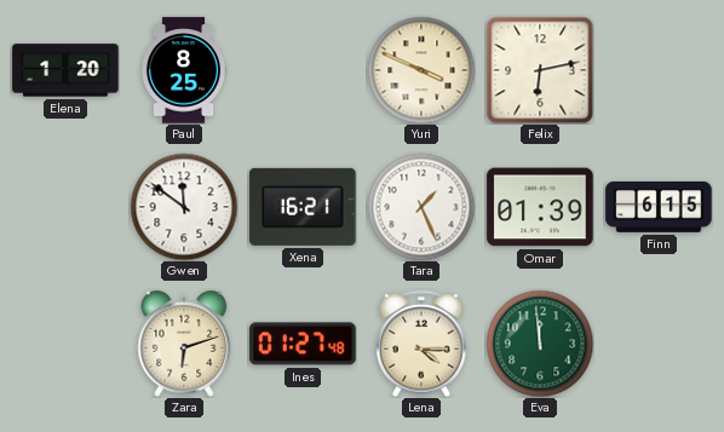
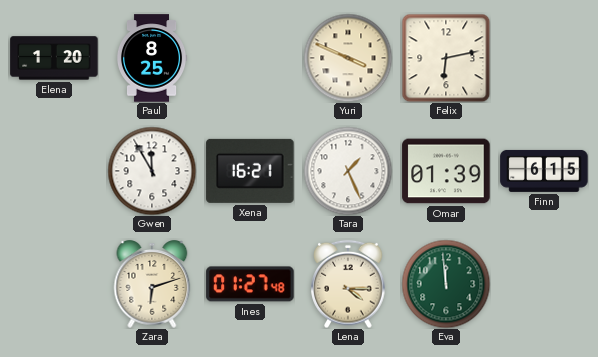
Gwen: 11:51 -> 11:55 (152, 171)
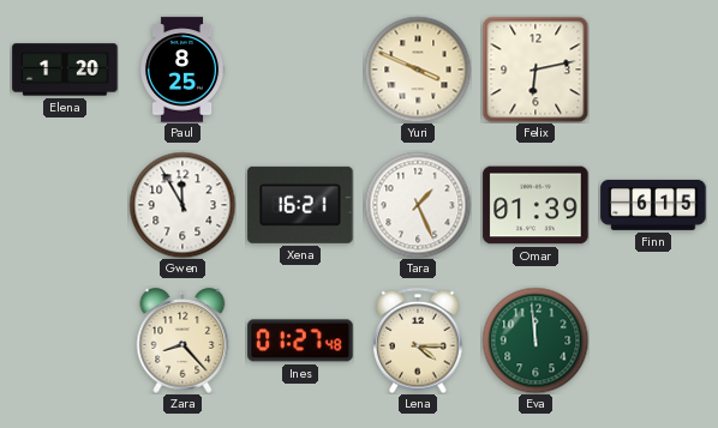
Zara: 6:12 -> 8:23 (183, 340)
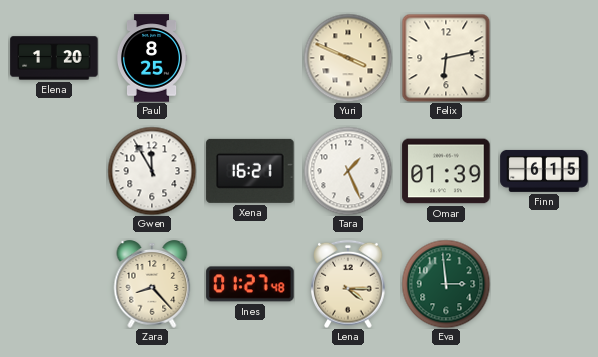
Eva: 11:59 -> 2:59 (446, 284)
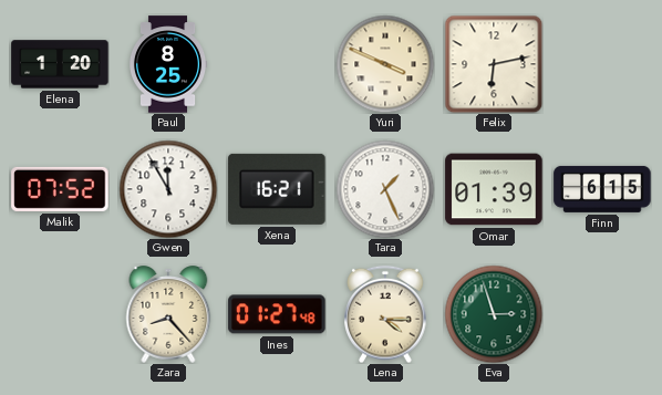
Malik: none -> 07:52 (60, 189)
Eva: 2:59 -> 2:57 (494, 314)
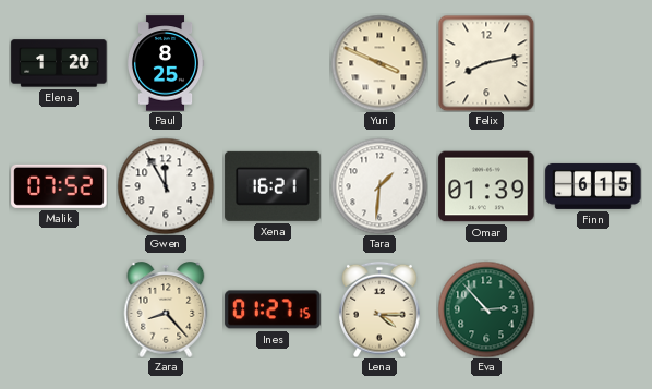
Felix: 6:13 -> 8:13 (486, 63)
Tara: 1:26 -> 1:31 (379, 186)
Ines: 01:27:48 -> 01:27:15 (273, 309)
Eva: 2:57 -> 2:53 (486, 309)
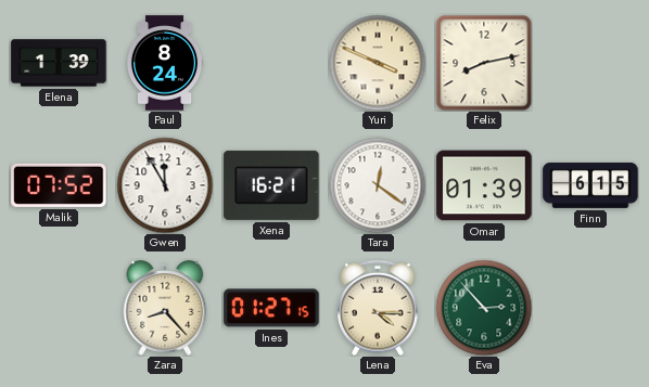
Elena: 1:20 -> 1:39 (59, 63)
Paul: 8:25 -> 8:24 (165, 63)
Tara: 1:31 -> 12:21 (378, 185)
